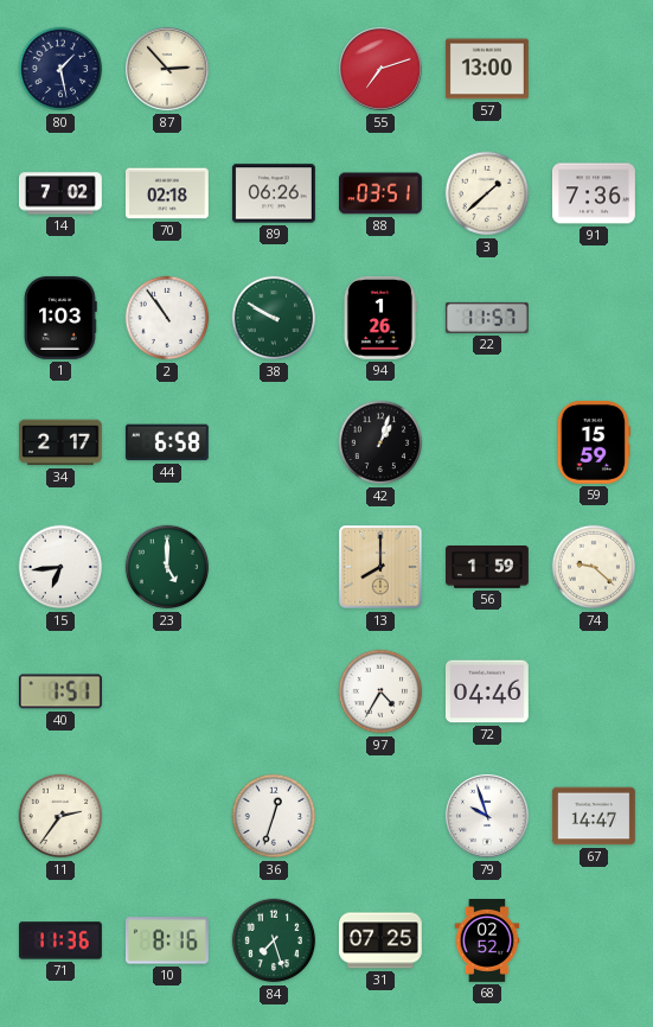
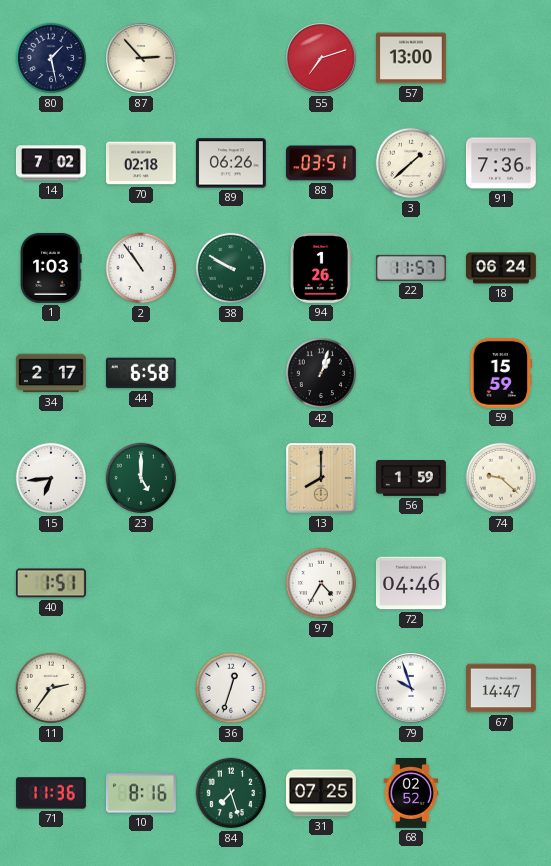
18: none -> 06:24 (502, 268)
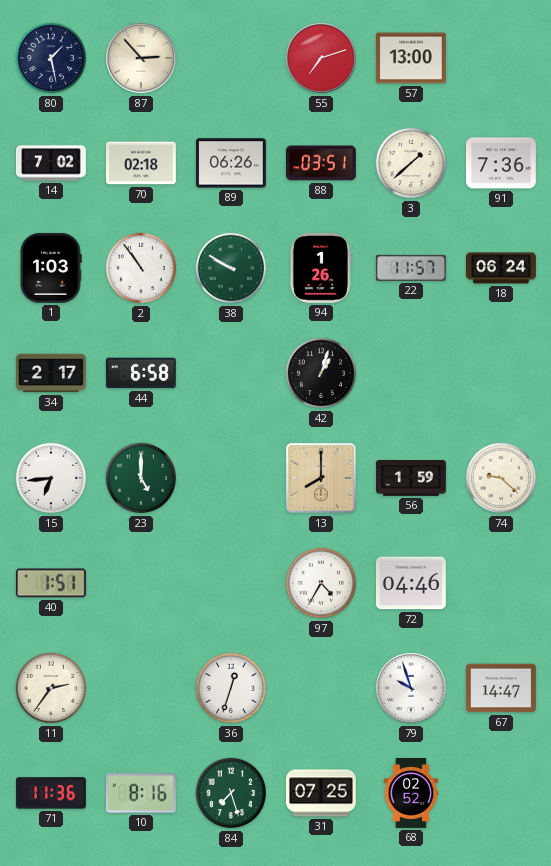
59: 15:59 -> none (501, 373)
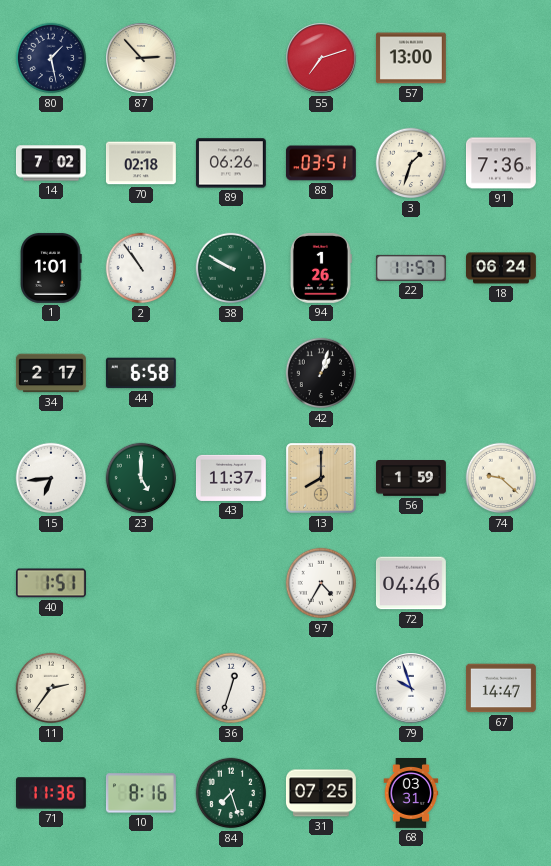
3: 1:38 -> 1:33 (411, 163)
1: 1:03 -> 1:01 (51, 268)
43: none -> 11:37 (231, 478)
68: 02:52 -> 03:31 (411, 794)
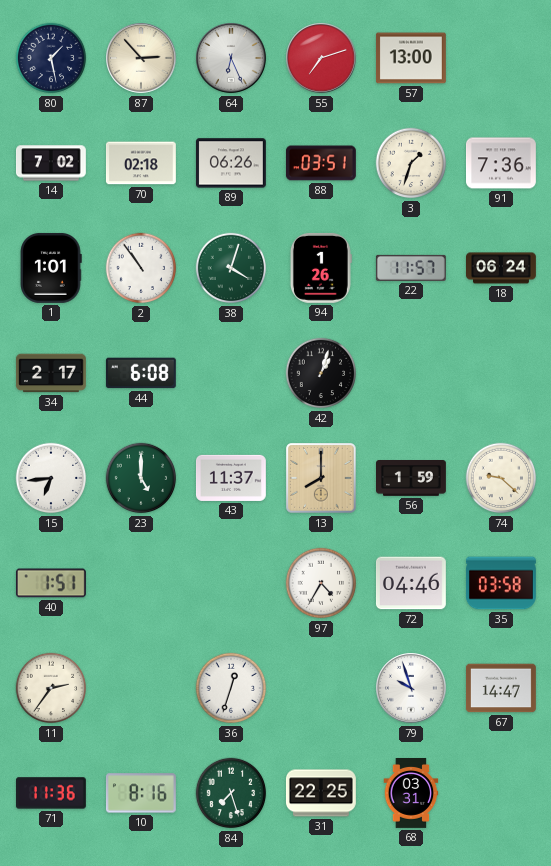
64: none -> 6:26 (231, 58)
38: 9:50 -> 4:03 (231, 268)
44: 6:58 -> 6:08 (141, 373)
35: none -> 03:58 (501, 583)
31: 07:25 -> 22:25 (321, 793)
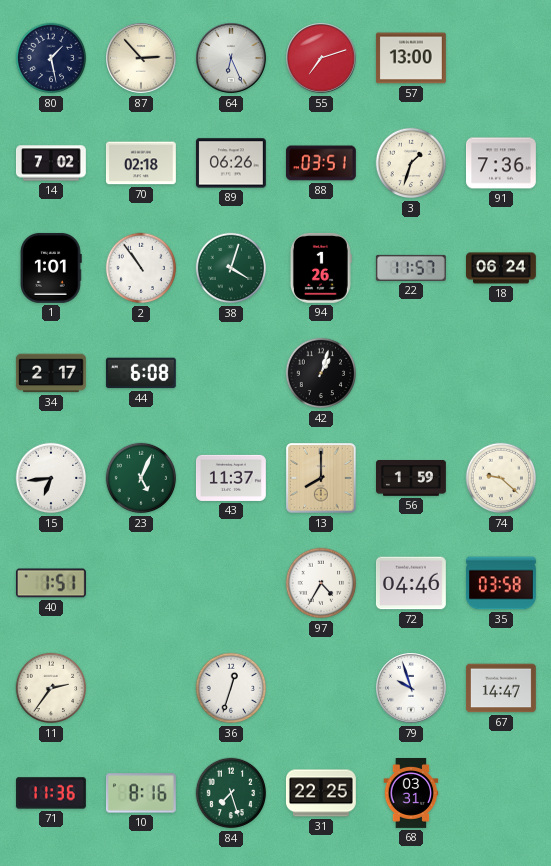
23: 5:00 -> 5:04 (141, 478)
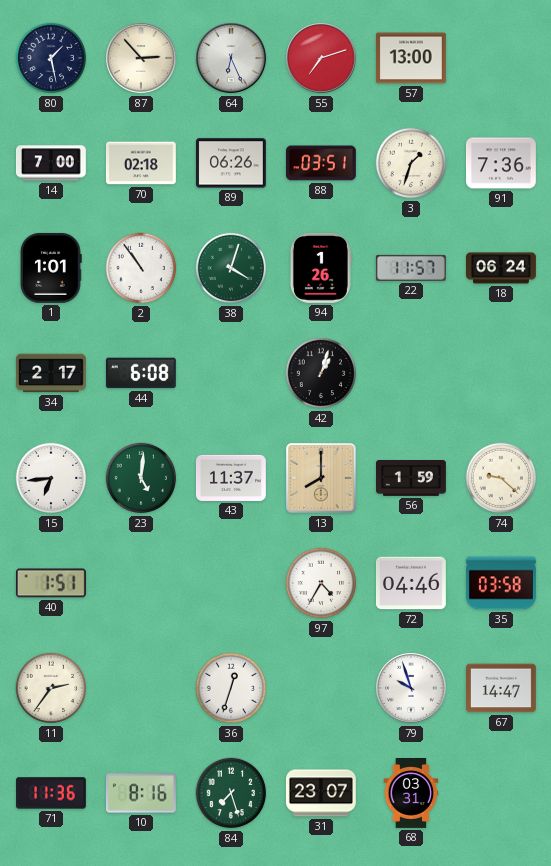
14: 7:02 -> 7:00 (52, 163)
23: 5:04 -> 5:01 (141, 478)
31: 22:25 -> 23:07 (321, 793)
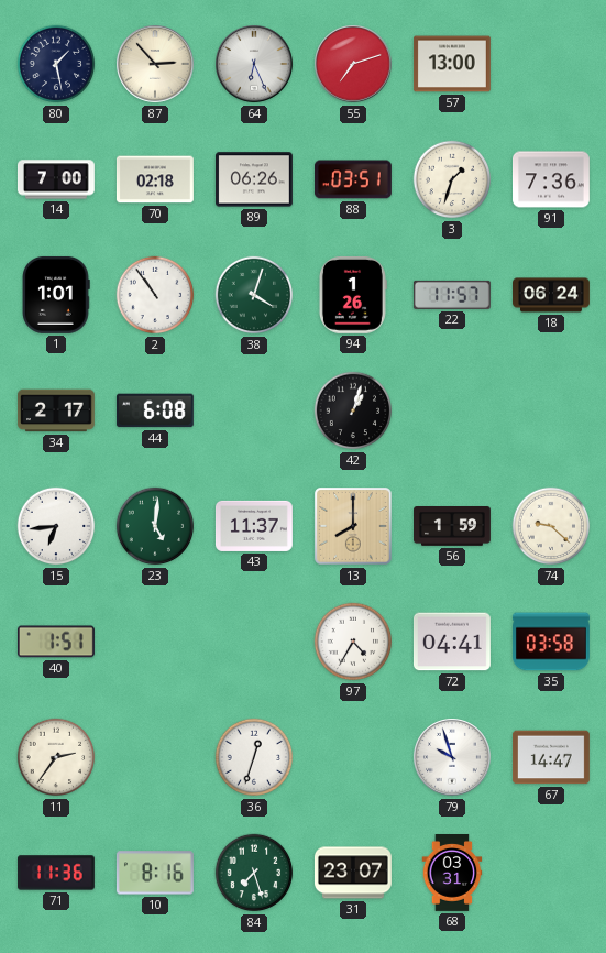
72: 04:46 -> 04:41 (452, 642)
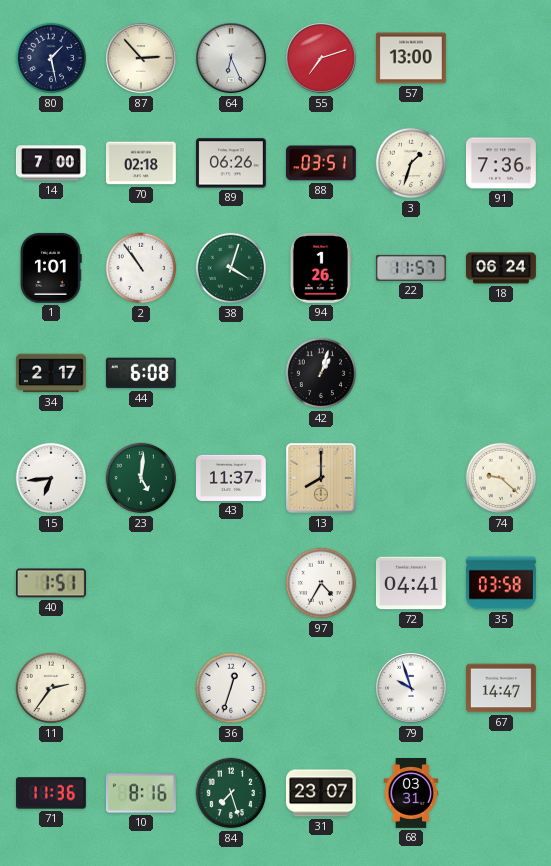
56: 1:59 -> none (453, 527)
